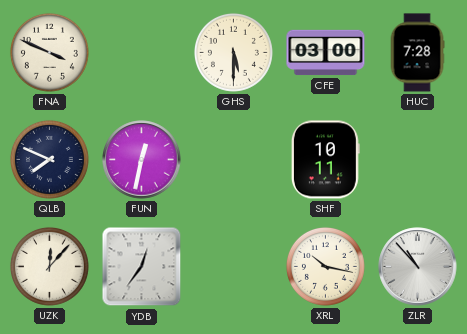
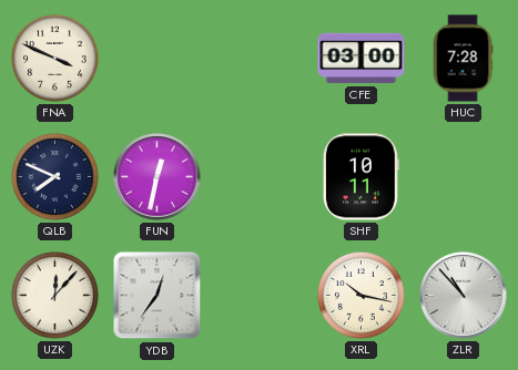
GHS: 5:30 -> none (233, 52)
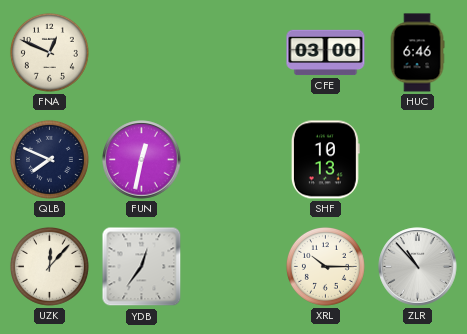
FNA: 3:49 -> 12:49 (49, 52)
HUC: 7:28 -> 6:46 (417, 53)
SHF: 10:11 -> 10:13 (325, 160)
XRL: 10:17 -> 10:15 (325, 266)
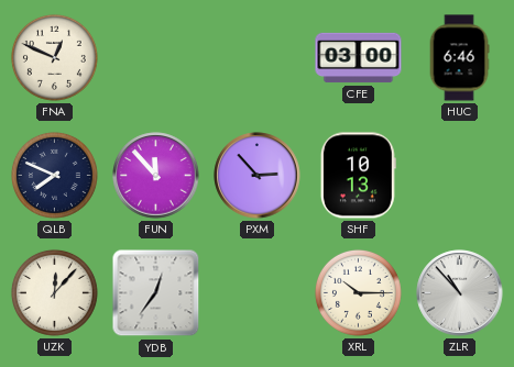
FUN: 12:32 -> 11:53 (156, 176)
PXM: none -> 2:53 (258, 176)
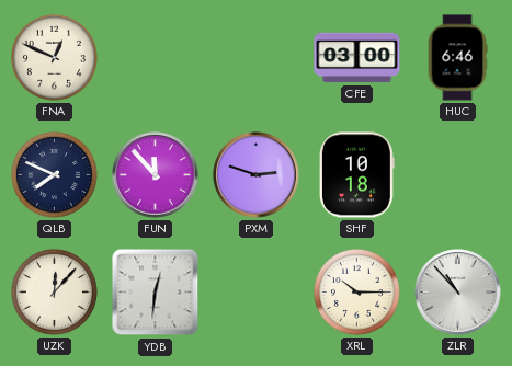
PXM: 2:53 -> 2:48 (257, 175)
SHF: 10:13 -> 10:18 (356, 175)
YDB: 12:36 -> 12:31 (156, 293)
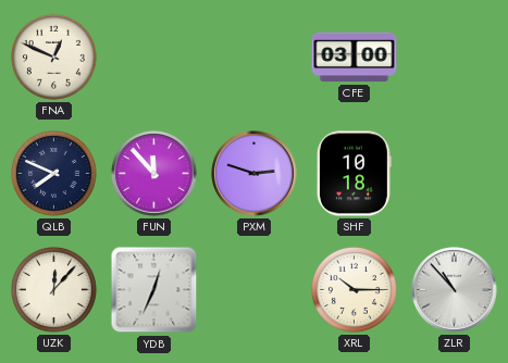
HUC: 6:46 -> none (457, 58)
YDB: 12:31 -> 12:34 (154, 290)
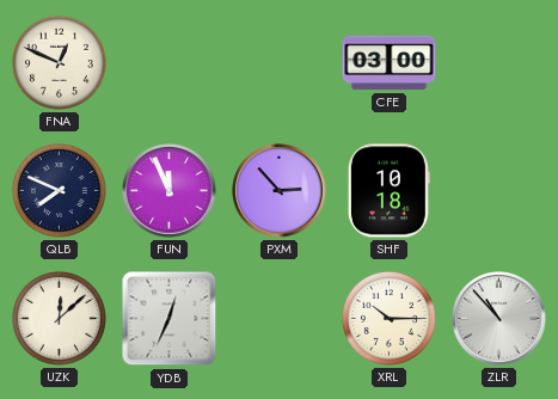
FUN: 11:53 -> 11:56 (170, 191)
PXM: 2:48 -> 2:53 (280, 191)
UZK: 12:07 -> 12:08 (59, 318)
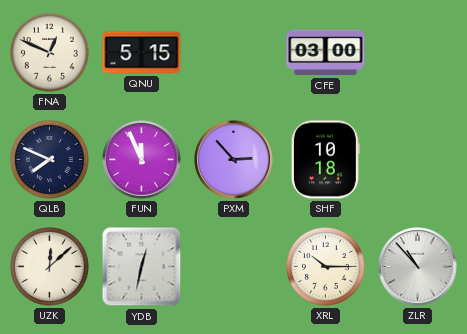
QNU: none -> 5:15 (142, 53)
YDB: 12:34 -> 12:32 (142, 267)
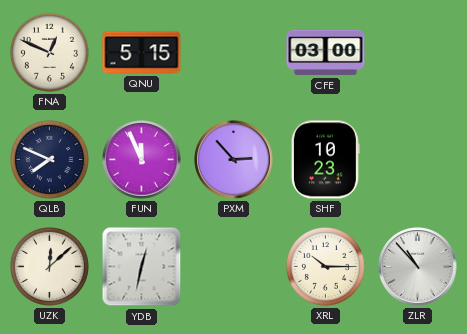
SHF: 10:18 -> 10:23 (325, 160)
